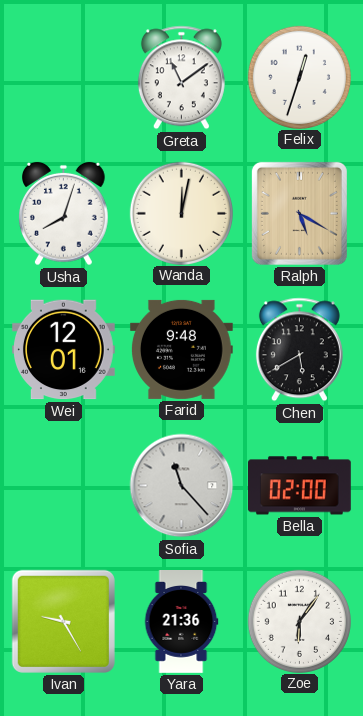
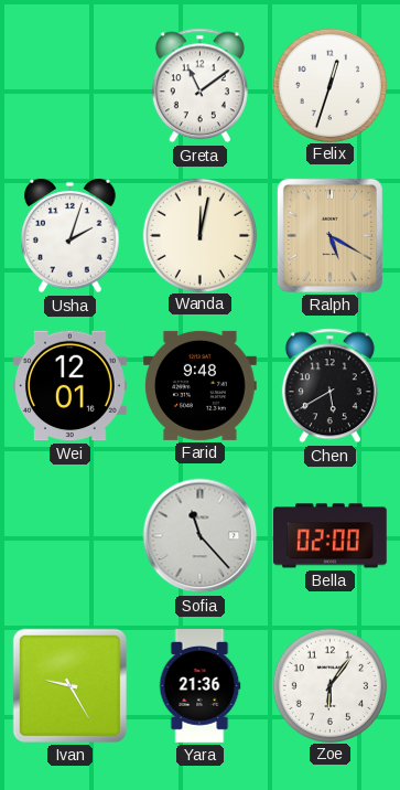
Usha: 8:03 -> 2:03 (71, 236)
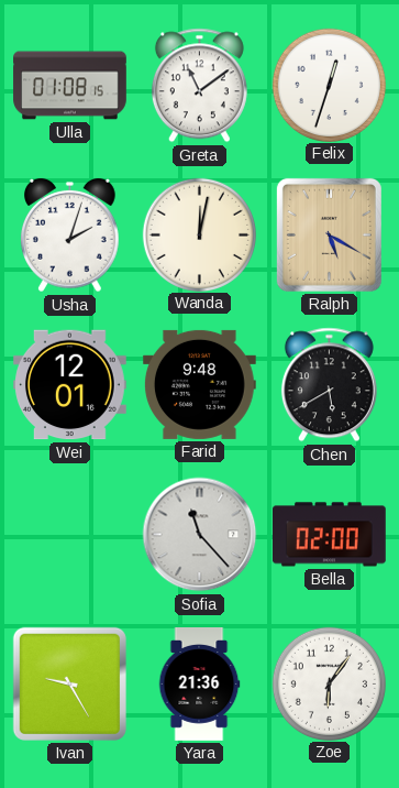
Ulla: none -> 01:08 (70, 86)
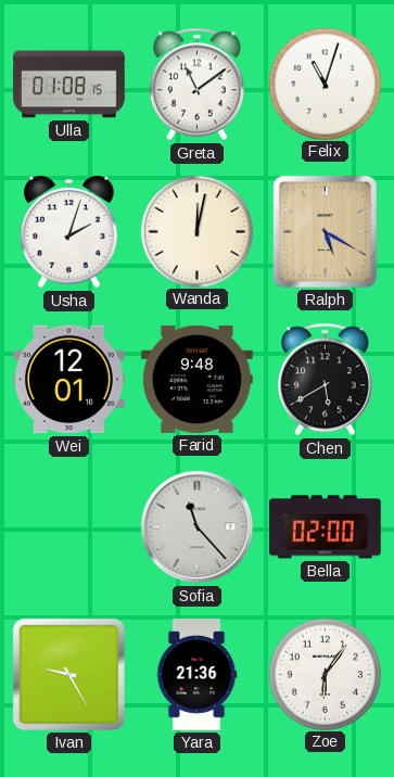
Felix: 12:33 -> 11:03 (325, 84)
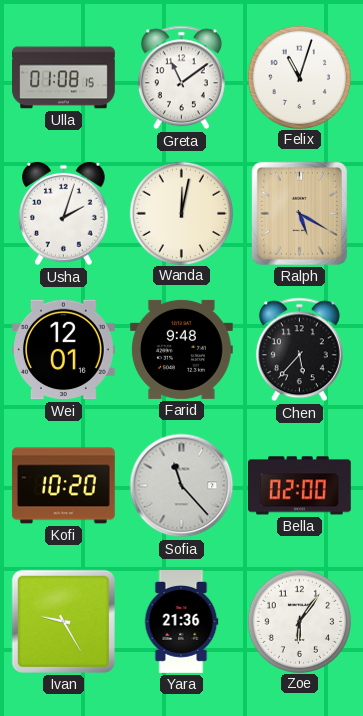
Chen: 5:40 -> 5:37 (299, 350)
Kofi: none -> 10:20 (63, 486)
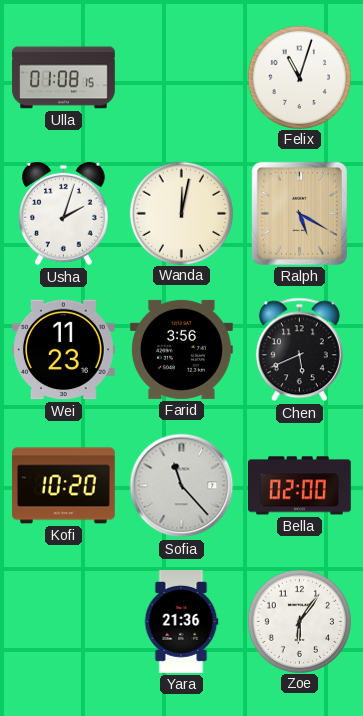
Greta: 11:09 -> none (181, 78)
Wei: 12:01 -> 11:23 (64, 350)
Farid: 9:48 -> 3:56 (181, 349)
Chen: 5:37 -> 5:41 (299, 350)
Ivan: 9:25 -> none (63, 621)
